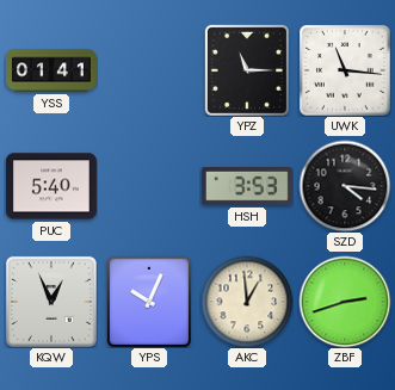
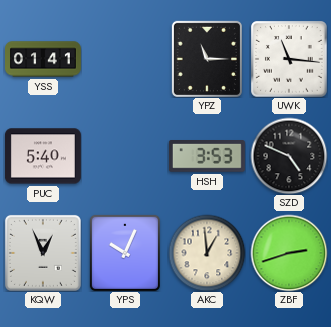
SZD: 4:16 -> 4:49 (289, 156)
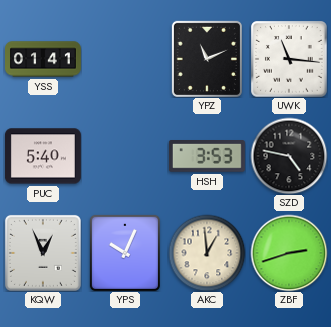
YPZ: 11:15 -> 11:11 (207, 59)
SZD: 4:49 -> 4:47 (289, 156)
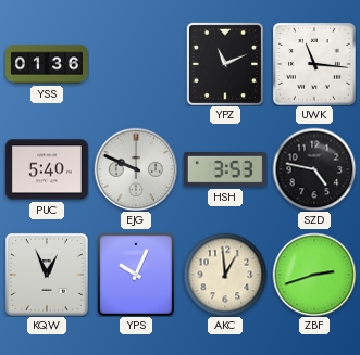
YSS: 01:41 -> 01:36 (48, 64)
EJG: none -> 9:49 (136, 169)
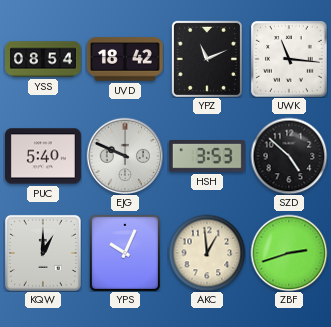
YSS: 01:36 -> 08:54 (44, 59)
UVD: none -> 18:42 (125, 59)
SZD: 4:47 -> 4:52 (289, 156)
KQW: 12:56 -> 1:00 (43, 253)
